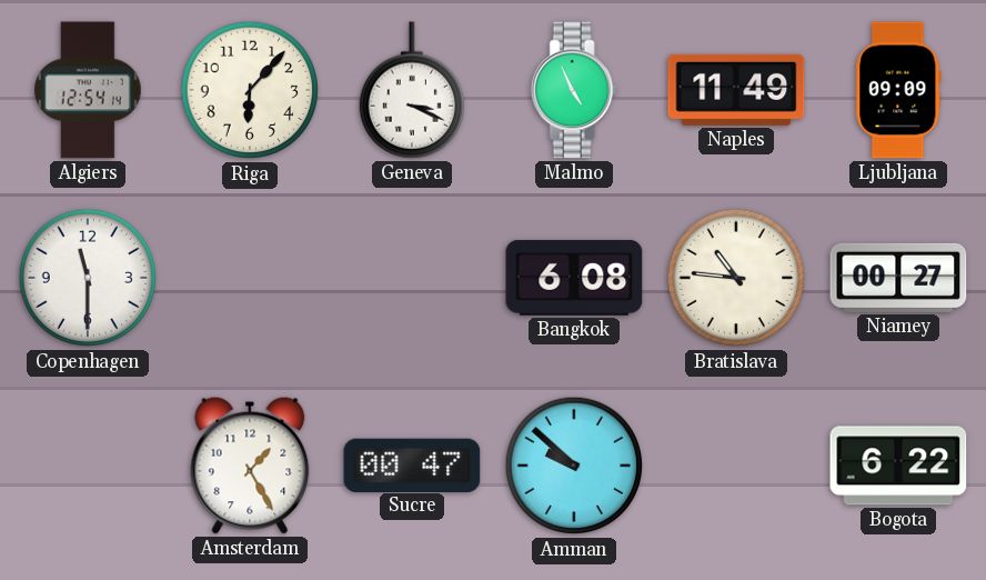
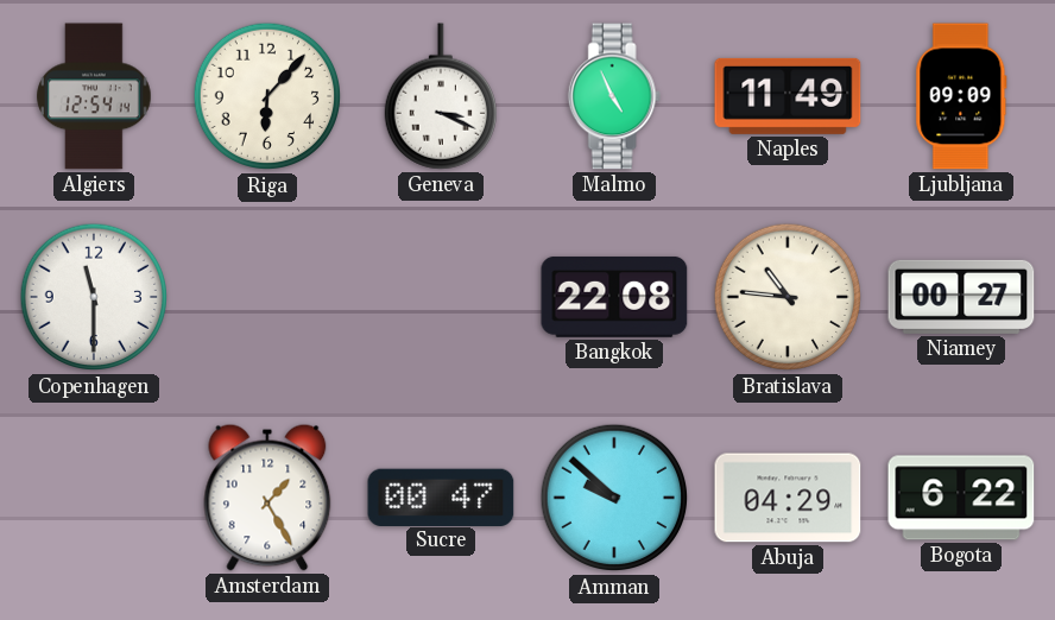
Bangkok: 6:08 -> 22:08 (614, 297)
Abuja: none -> 04:29 (788, 498)
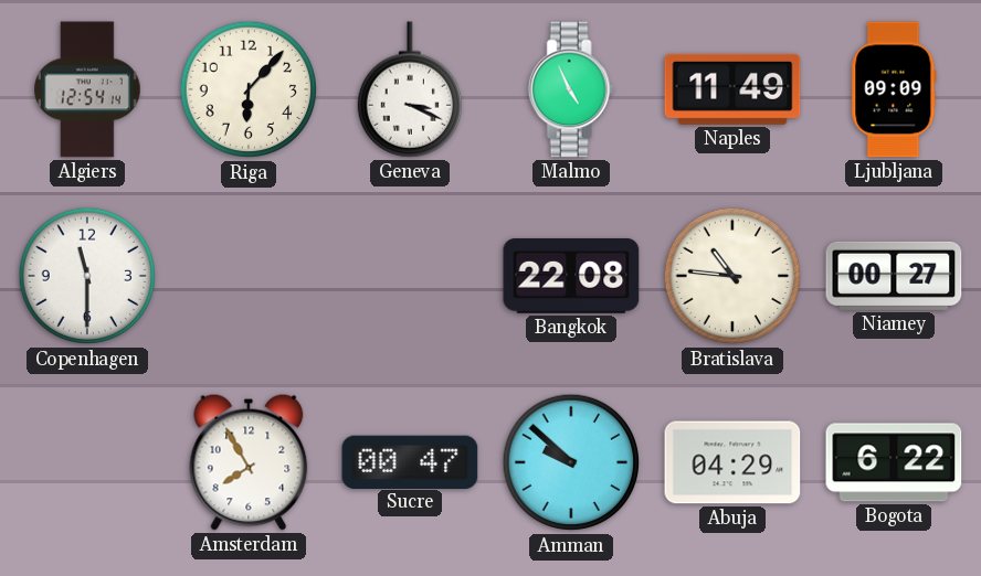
Amsterdam: 1:25 -> 7:55 (249, 462)
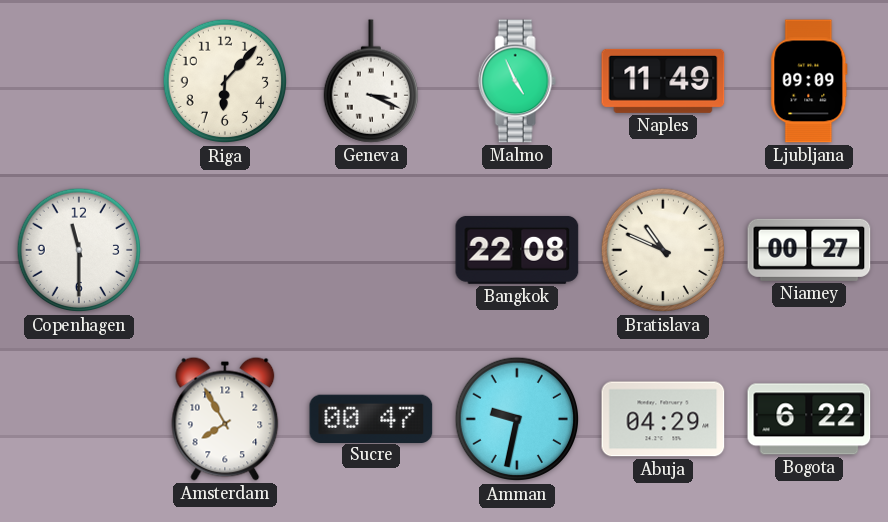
Algiers: 12:54 -> none (87, 89)
Bratislava: 10:46 -> 10:49 (663, 250)
Amman: 9:52 -> 9:32 (517, 419)
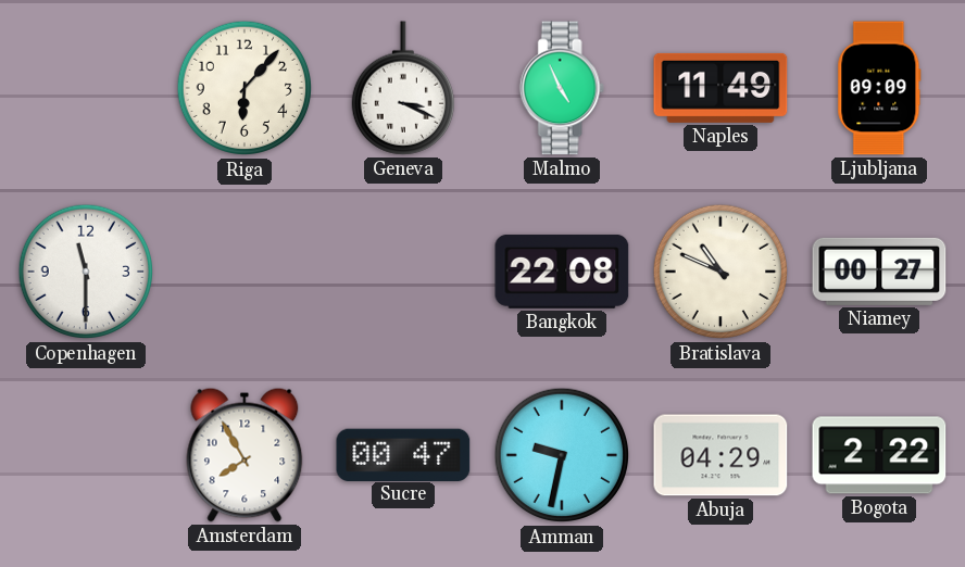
Bogota: 6:22 -> 2:22 (879, 455)
